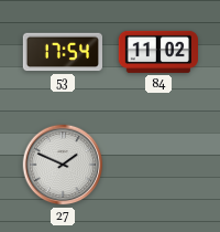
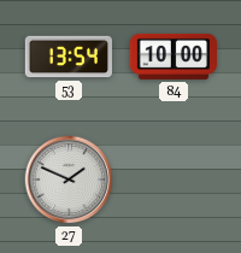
53: 17:54 -> 13:54 (69, 57)
84: 11:02 -> 10:00 (172, 57)
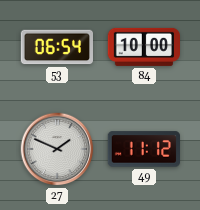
53: 13:54 -> 06:54 (57, 47)
49: none -> 11:12 (143, 149)
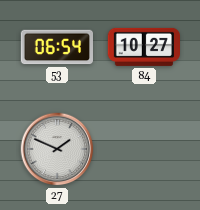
84: 10:00 -> 10:27 (143, 47)
49: 11:12 -> none (143, 149)
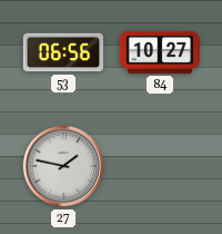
53: 06:54 -> 06:56 (63, 52)
27: 1:49 -> 1:47 (63, 166)
